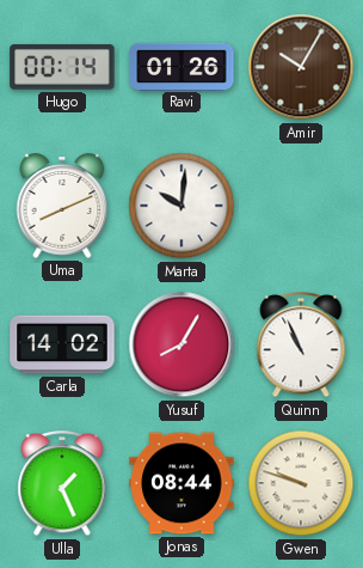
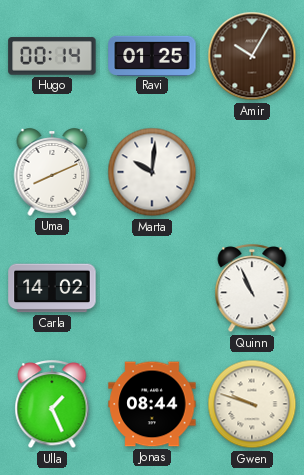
Ravi: 01:26 -> 01:25 (152, 55)
Yusuf: 8:05 -> none (181, 344)
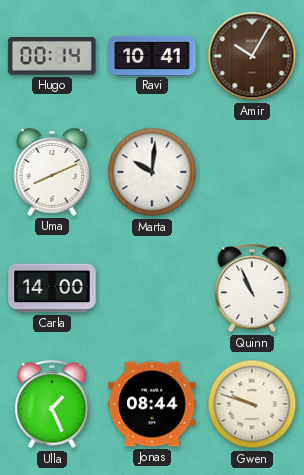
Ravi: 01:25 -> 10:41 (152, 55)
Carla: 14:02 -> 14:00 (52, 288)
